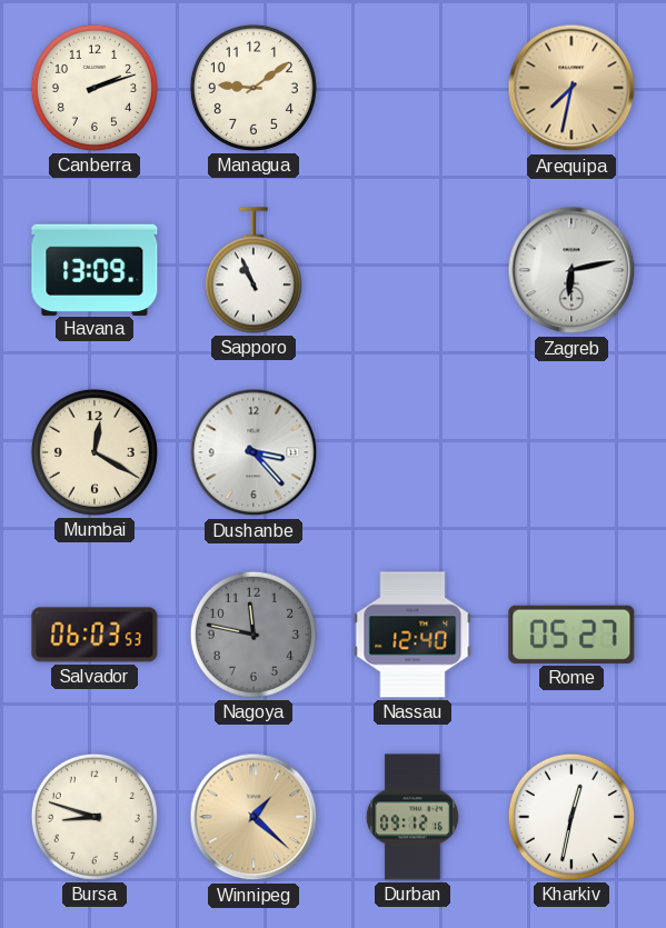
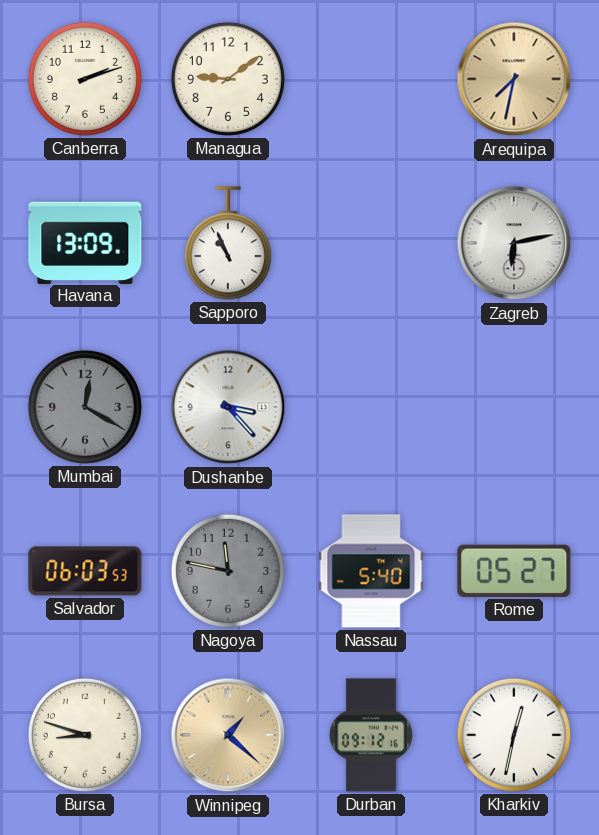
Mumbai dial: cream -> grey (85, 407)
Nassau: 12:40 -> 5:40 (371, 571)
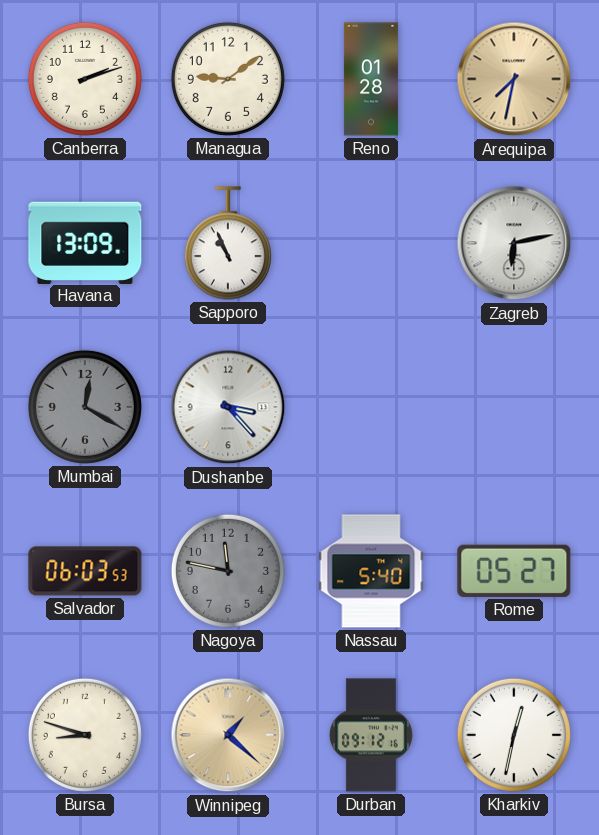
Reno: none -> 01:28 (371, 79)
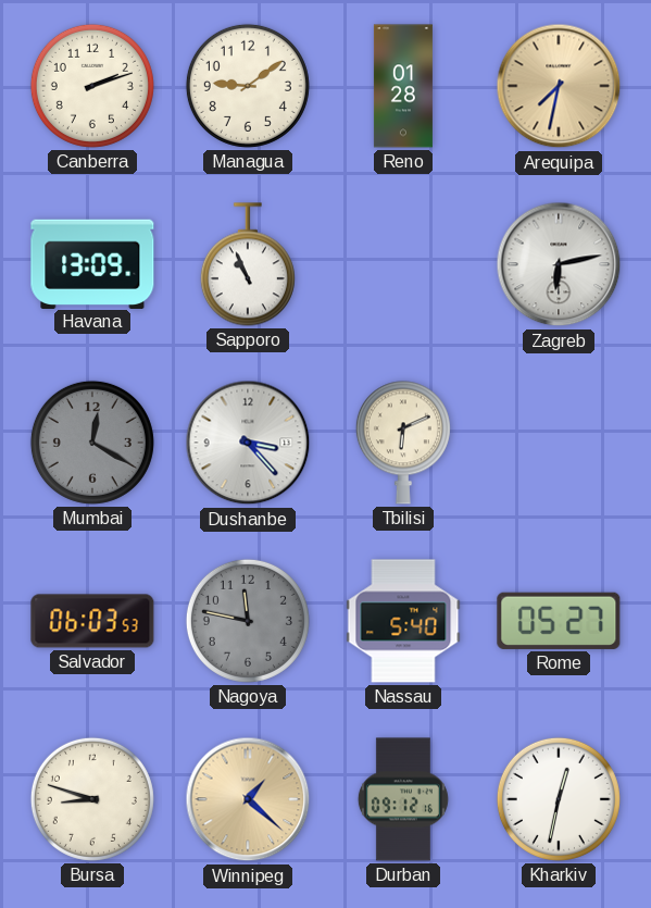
Tbilisi: none -> 6:11 (403, 443)
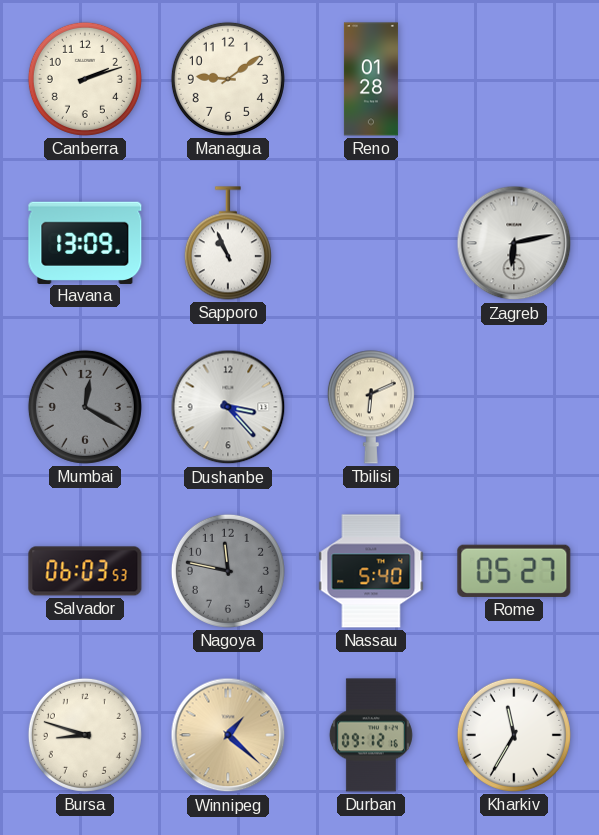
Arequipa: 7:32 -> none (559, 86)
Kharkiv: 12:32 -> 11:35 (514, 735)
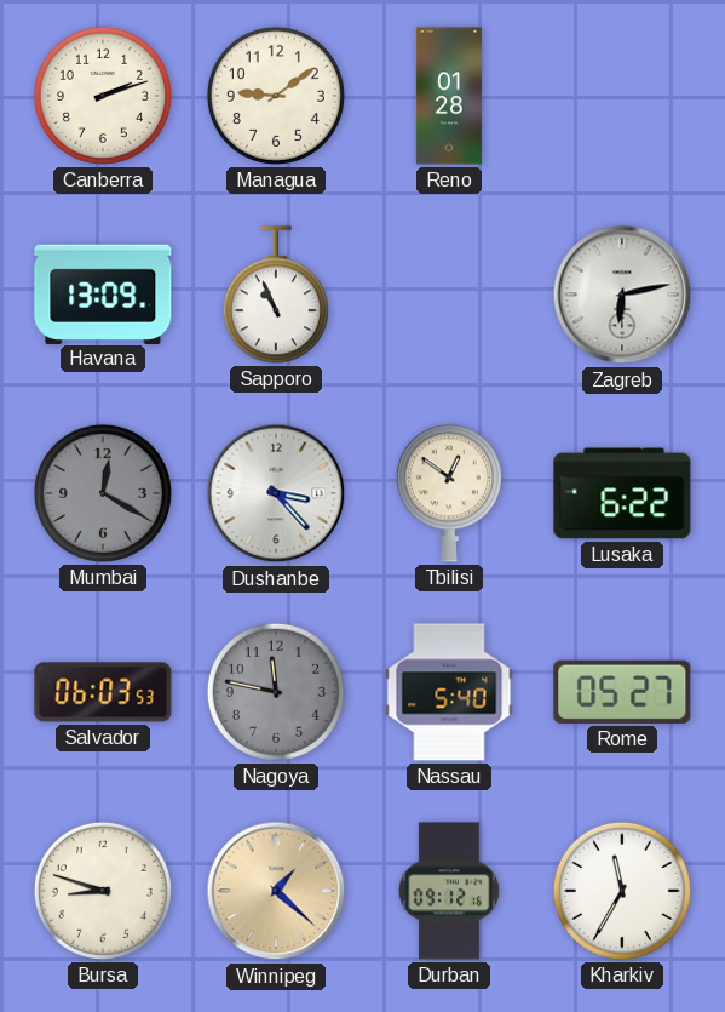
Tbilisi: 6:11 -> 12:51 (449, 493)
Lusaka: none -> 6:22 (622, 493)
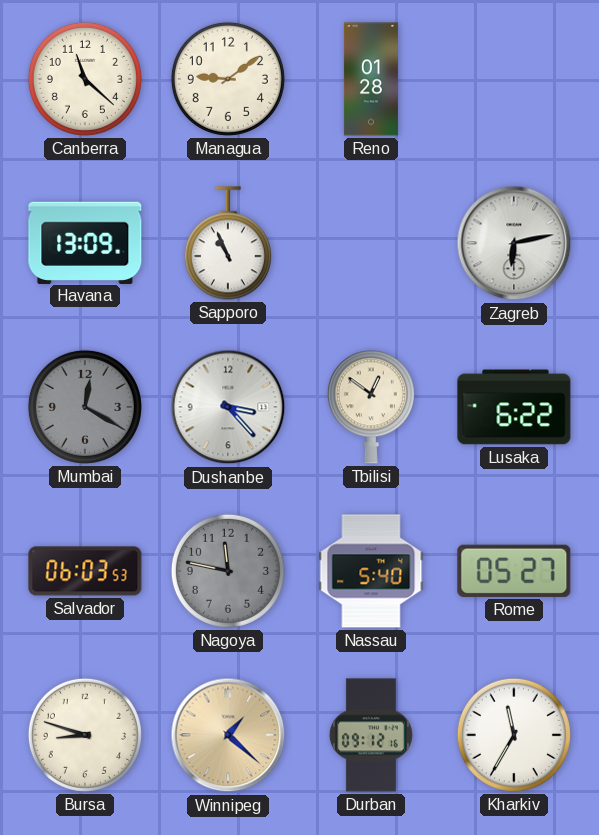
Canberra: 2:12 -> 11:22 (85, 79)
